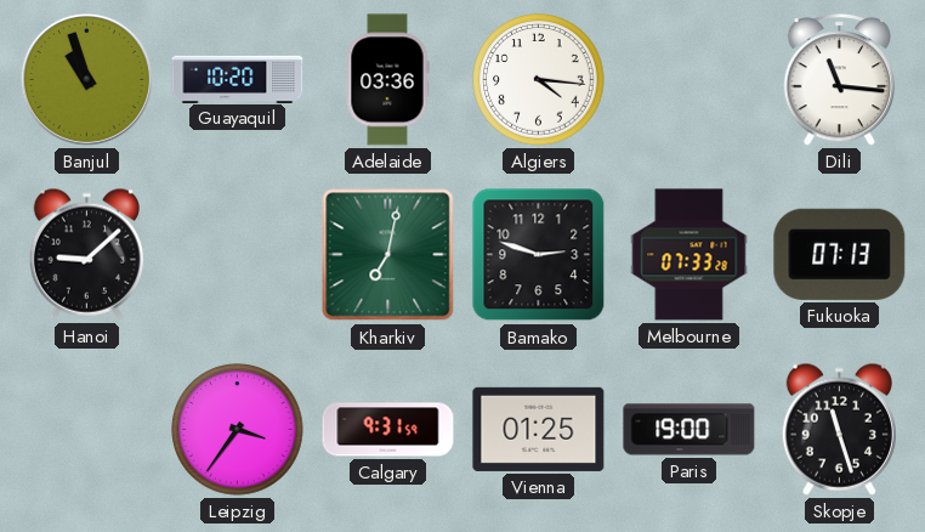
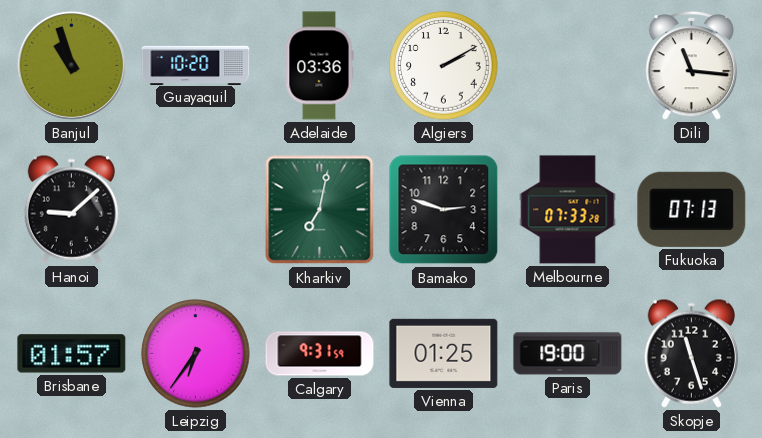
Algiers: 4:16 -> 2:10 (444, 66)
Brisbane: none -> 01:57 (72, 354)
Leipzig: 3:36 -> 6:36 (196, 354)
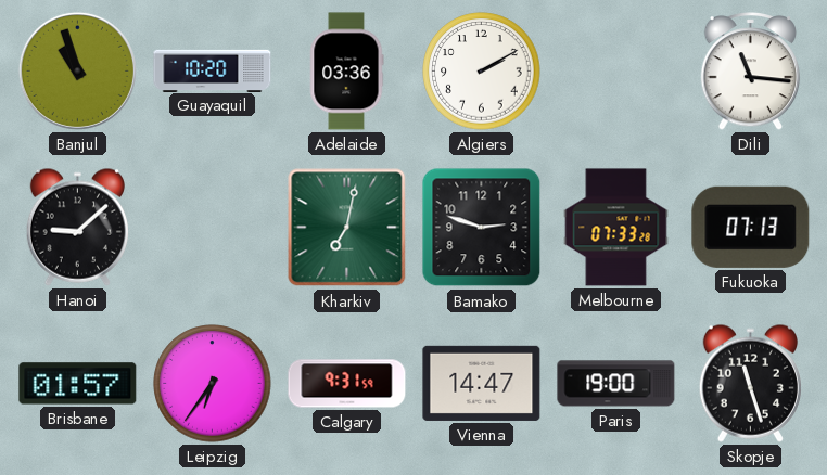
Vienna: 01:25 -> 14:47 (482, 383)
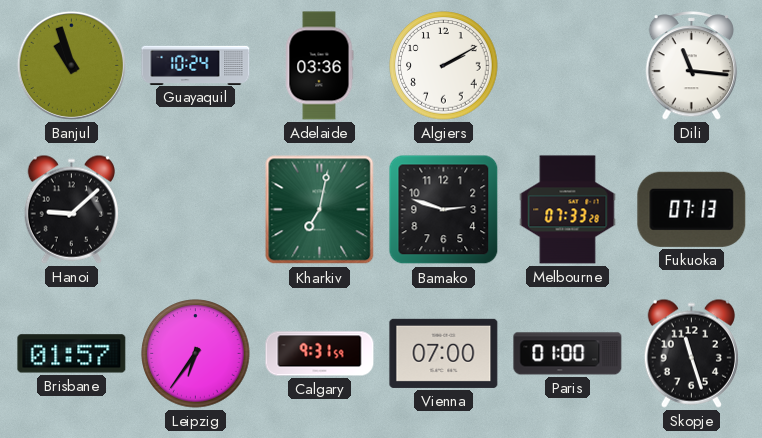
Guayaquil: 10:20 -> 10:24 (196, 65)
Vienna: 14:47 -> 07:00 (444, 353)
Paris: 19:00 -> 01:00 (568, 354)
